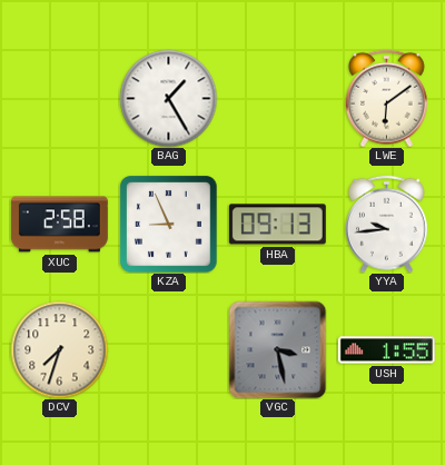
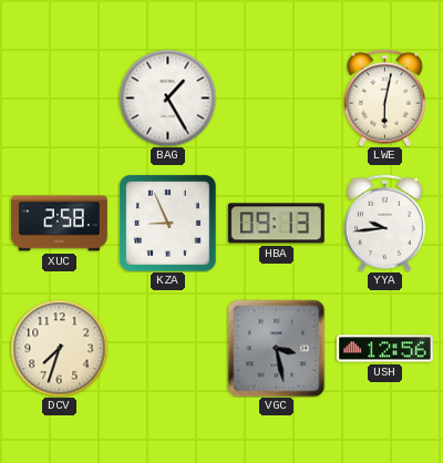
LWE: 6:09 -> 6:02 (385, 97)
USH: 1:55 -> 12:56 (384, 349)
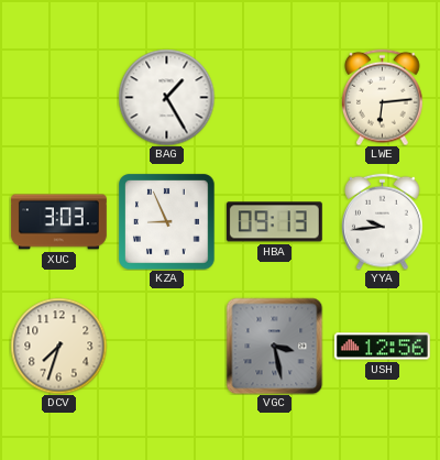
LWE: 6:02 -> 6:14 (383, 97)
XUC: 2:58 -> 3:03 (58, 222)
